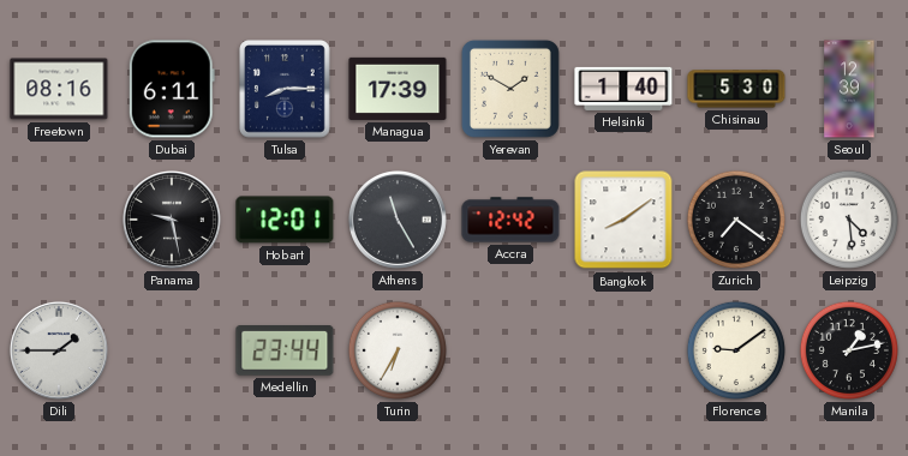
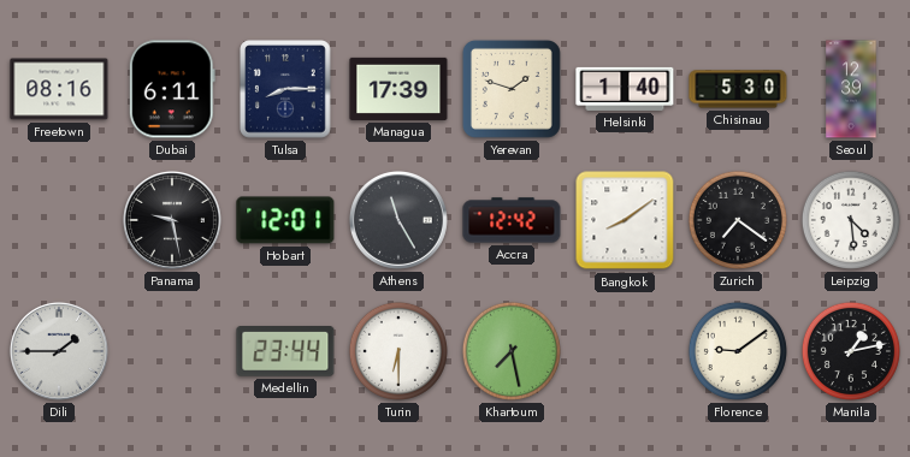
Yerevan: 1:50 -> 1:48 (512, 89)
Turin: 6:35 -> 6:30 (398, 351)
Khartoum: none -> 7:28 (512, 351)
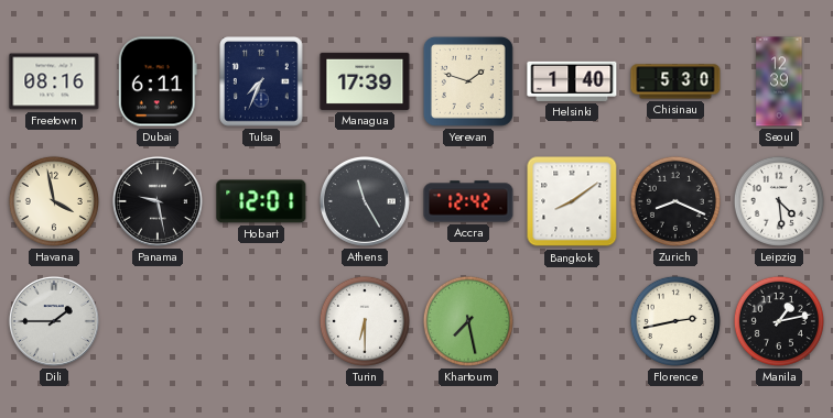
Tulsa: 8:15 -> 7:34 (261, 81)
Havana: none -> 3:58 (54, 201)
Zurich: 7:21 -> 8:19 (675, 201)
Medellin: 23:44 -> none (285, 352)
Florence: 9:09 -> 2:43 (675, 321)
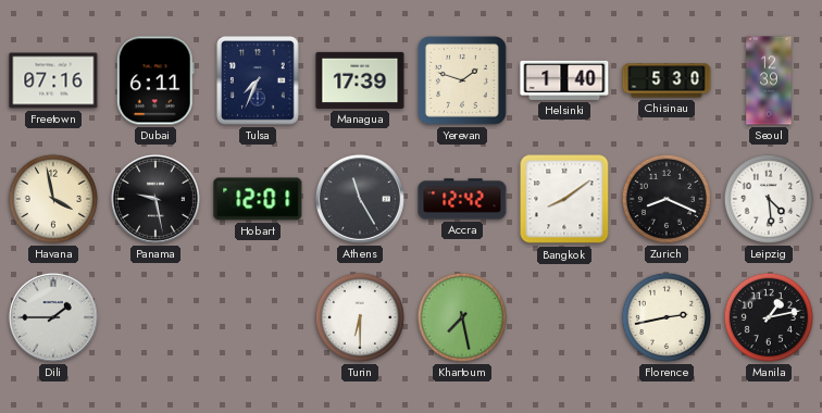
Freetown: 08:16 -> 07:16 (53, 80)
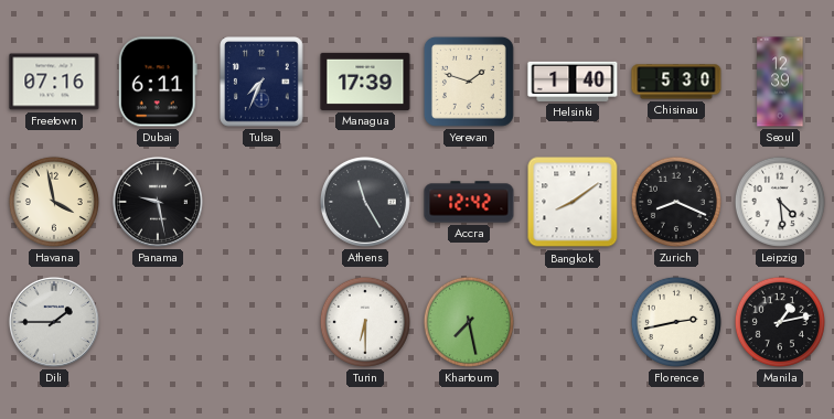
Hobart: 12:01 -> none (258, 199)
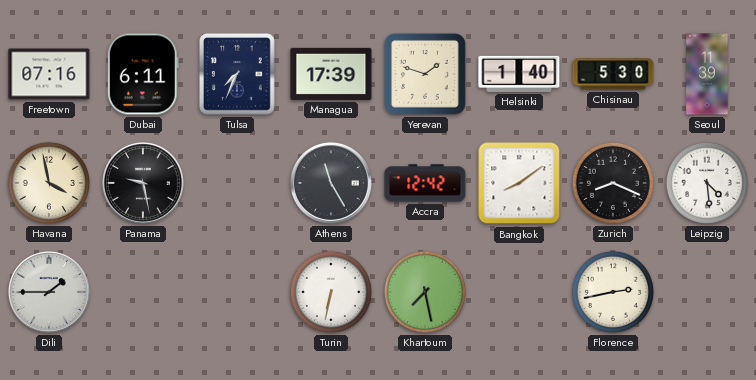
Seoul: 12:39 -> 11:39 (707, 74)
Turin: 6:30 -> 6:32 (331, 292)
Manila: 1:13 -> none (780, 322)
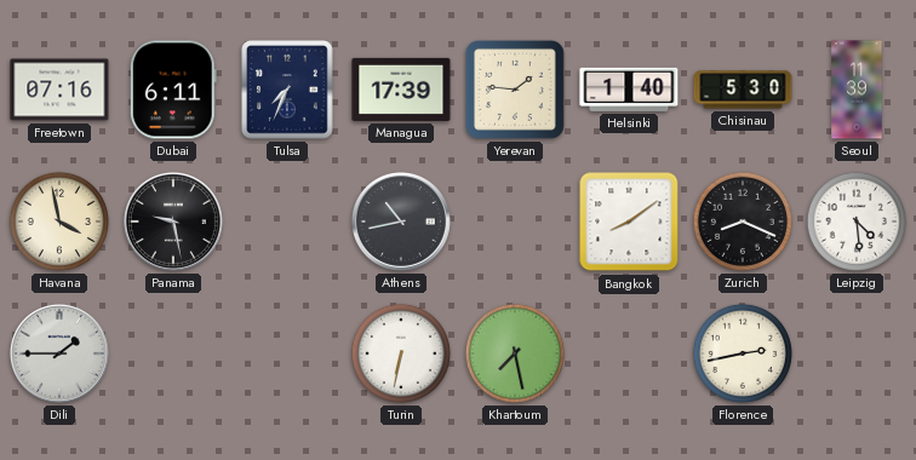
Yerevan: 1:48 -> 1:46 (515, 90)
Athens: 11:25 -> 10:43 (401, 222)
Accra: 12:42 -> none (425, 183)
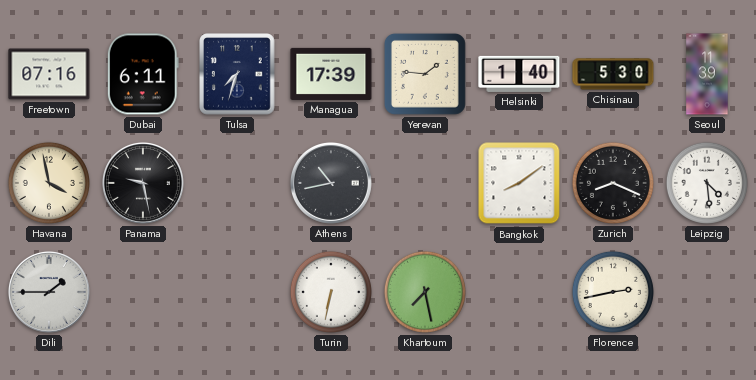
Tulsa: 7:34 -> 7:33 (237, 74)
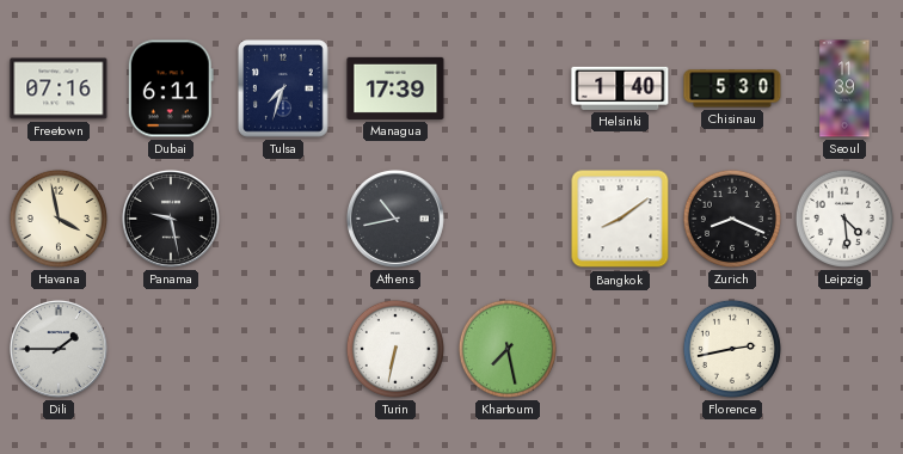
Yerevan: 1:46 -> none (425, 74)
